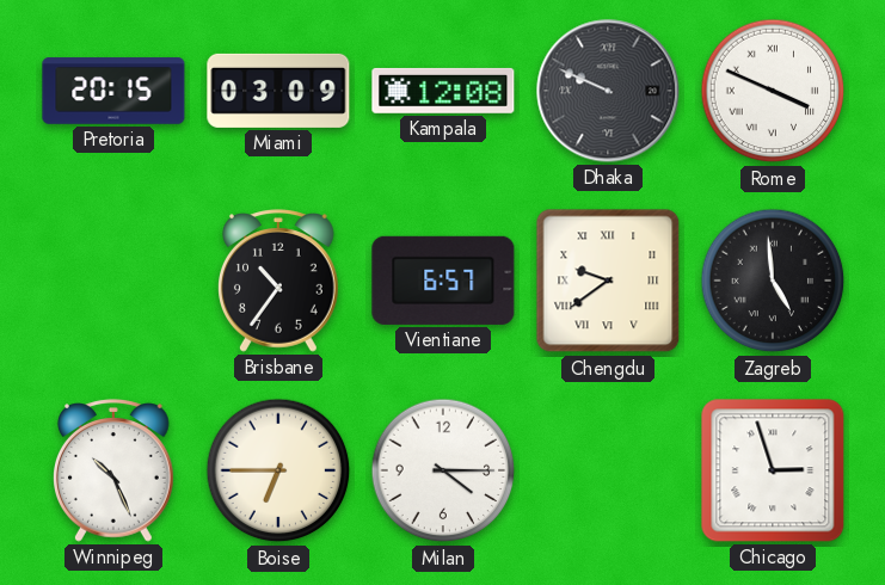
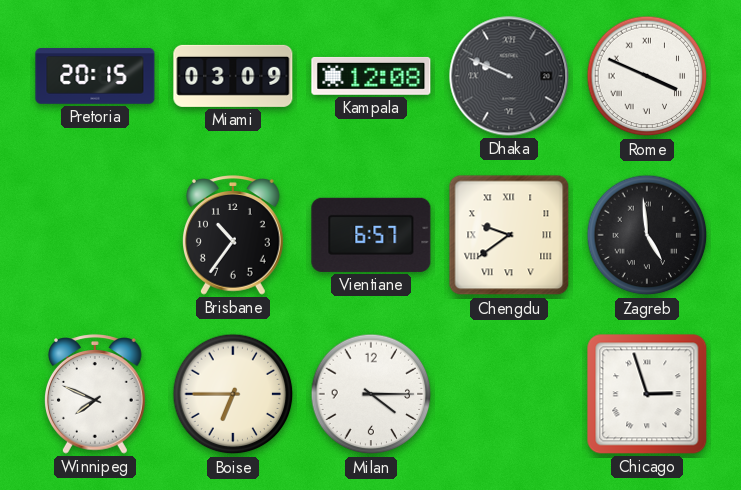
Winnipeg: 10:26 -> 7:49 (96, 394)
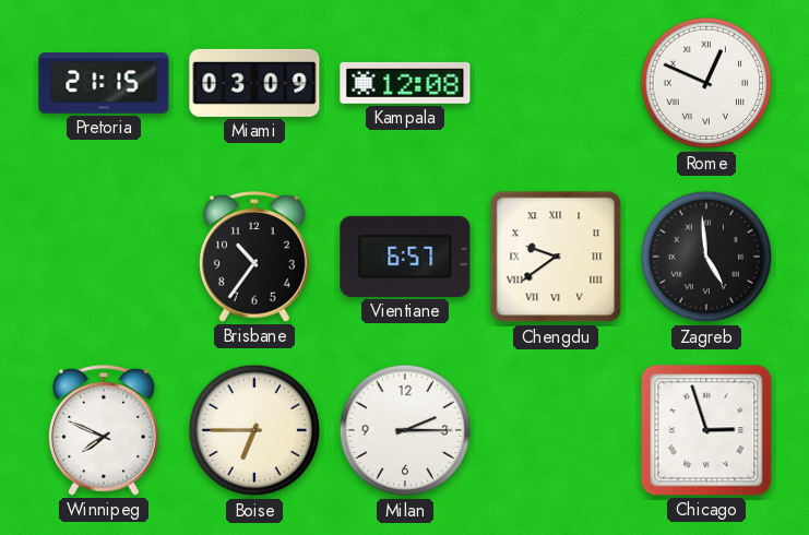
Pretoria: 20:15 -> 21:15 (104, 83)
Dhaka: 9:49 -> none (509, 76)
Rome: 3:49 -> 12:49 (706, 83)
Milan: 4:15 -> 2:15 (405, 430)
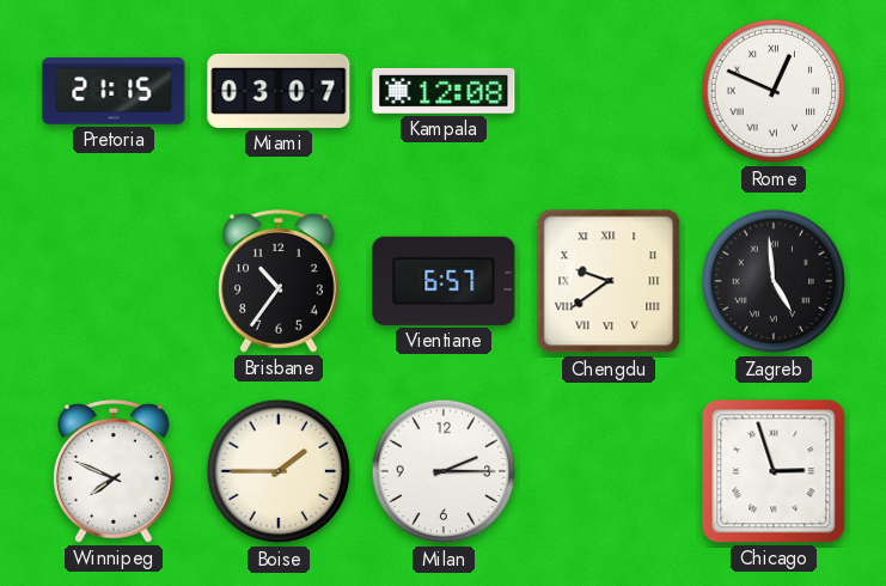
Miami: 03:09 -> 03:07 (279, 91)
Boise: 6:45 -> 1:45 (279, 471)
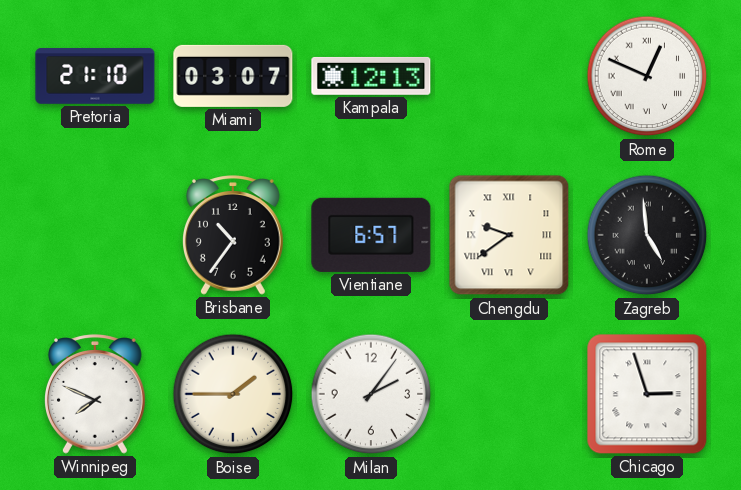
Pretoria: 21:15 -> 21:10 (95, 76)
Kampala: 12:08 -> 12:13 (371, 76)
Milan: 2:15 -> 2:06 (371, 394)
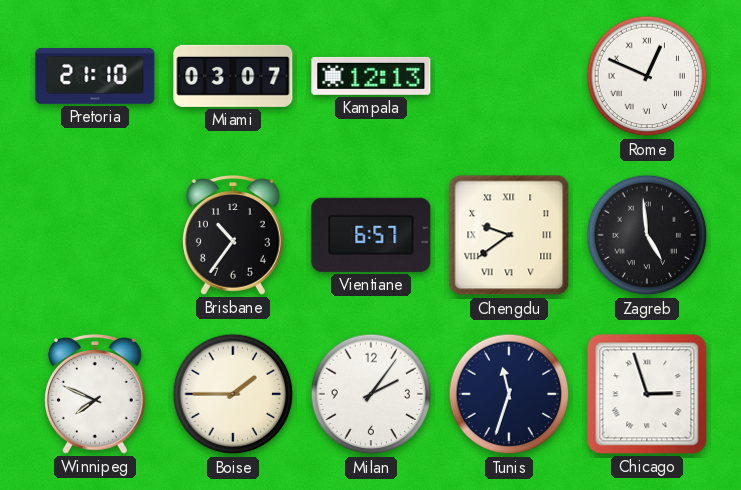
Tunis: none -> 11:33 (509, 394)
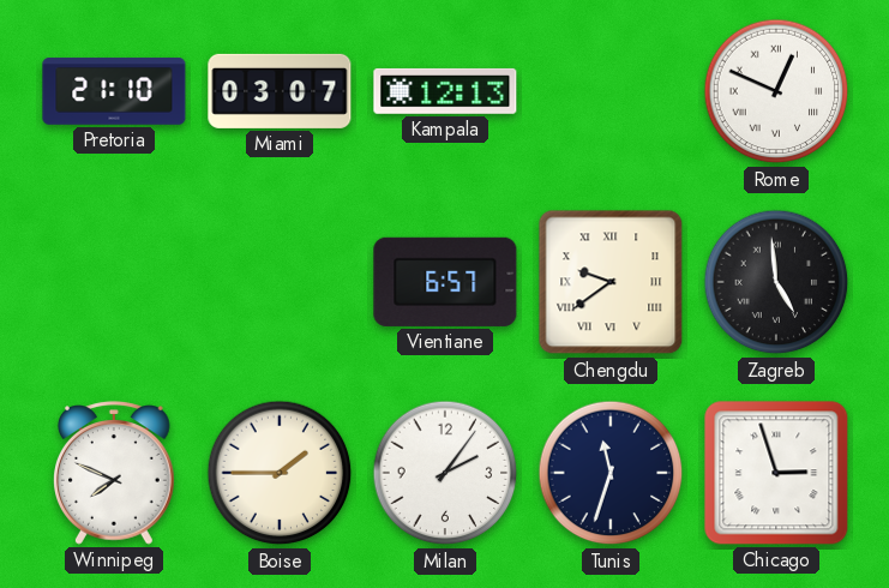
Brisbane: 10:36 -> none (234, 235)
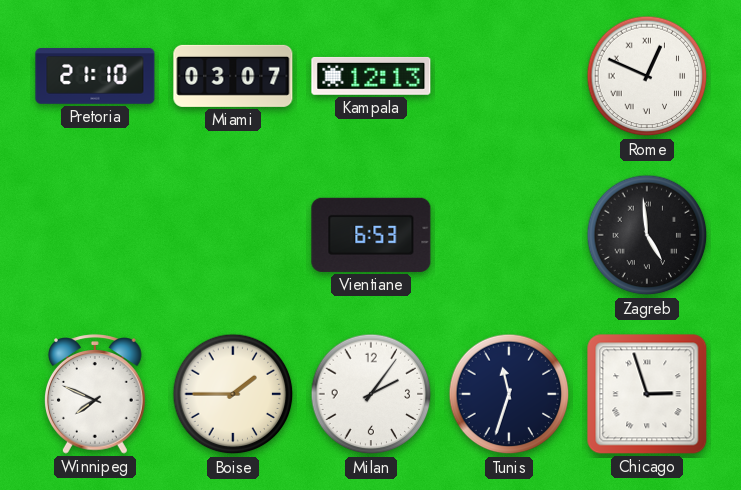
Vientiane: 6:57 -> 6:53 (371, 235)
Chengdu: 9:39 -> none (611, 282)
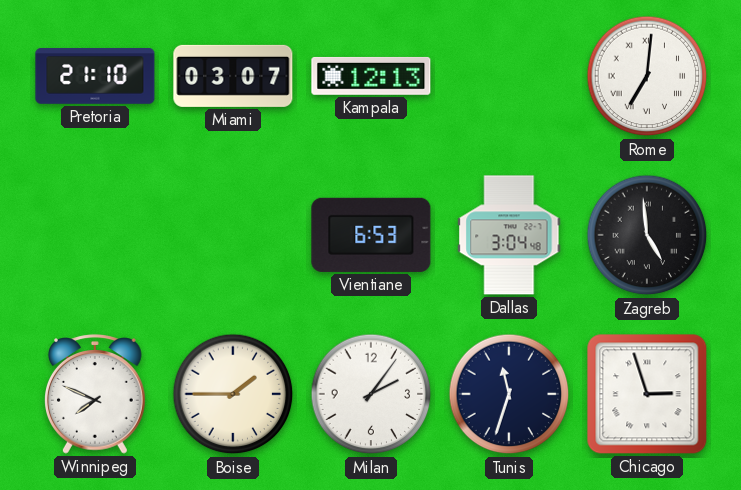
Rome: 12:49 -> 7:01 (647, 76)
Dallas: none -> 3:04 (509, 235)
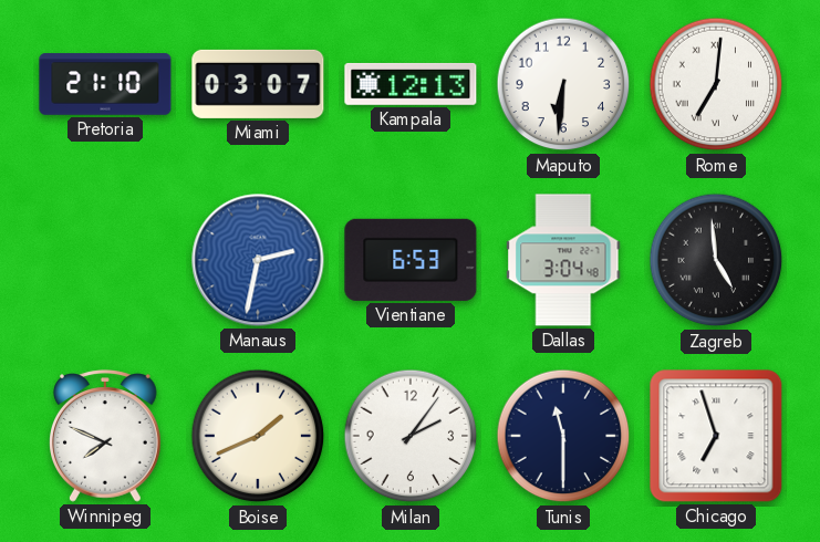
Maputo: none -> 6:31 (563, 84)
Manaus: none -> 2:32 (258, 260)
Boise: 1:45 -> 1:41 (258, 436)
Tunis: 11:33 -> 11:30 (563, 436)
Chicago: 2:57 -> 6:57 (716, 436)
